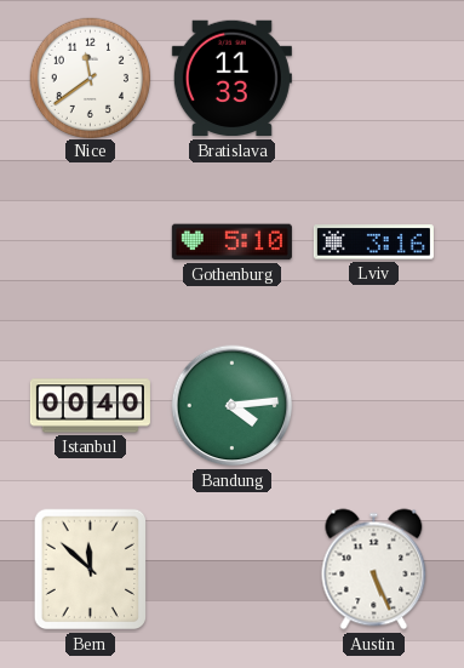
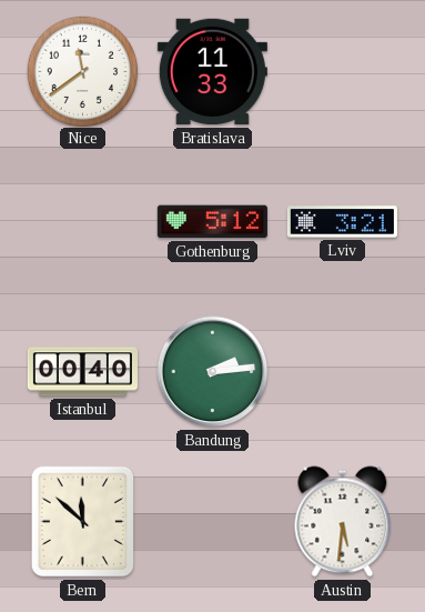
Gothenburg: 5:10 -> 5:12 (212, 222)
Lviv: 3:16 -> 3:21 (342, 222)
Bandung: 4:14 -> 2:14 (213, 372)
Austin: 5:26 -> 5:31 (343, 522)
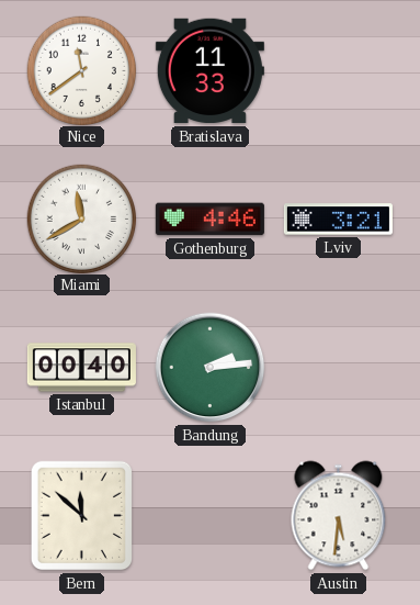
Miami: none -> 11:40 (81, 219)
Gothenburg: 5:12 -> 4:46 (209, 220)
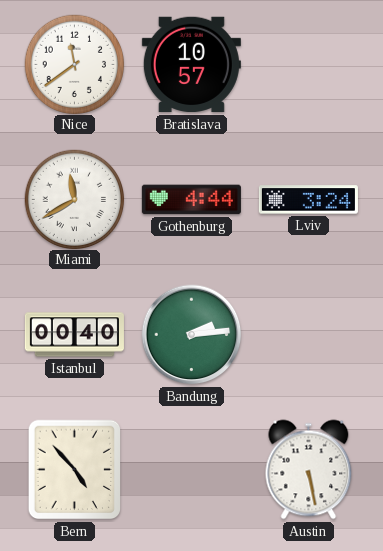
Bratislava: 11:33 -> 10:57 (191, 65)
Gothenburg: 4:46 -> 4:44 (191, 200)
Lviv: 3:21 -> 3:24 (308, 200)
Bern: 11:52 -> 4:53 (75, 470)
Austin: 5:31 -> 5:28 (309, 470)
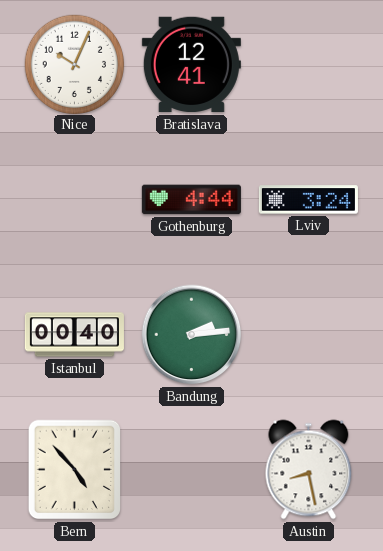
Nice: 11:39 -> 10:04 (74, 64)
Bratislava: 10:57 -> 12:41 (191, 65)
Miami: 11:40 -> none (74, 199)
Austin: 5:28 -> 8:28 (309, 470)
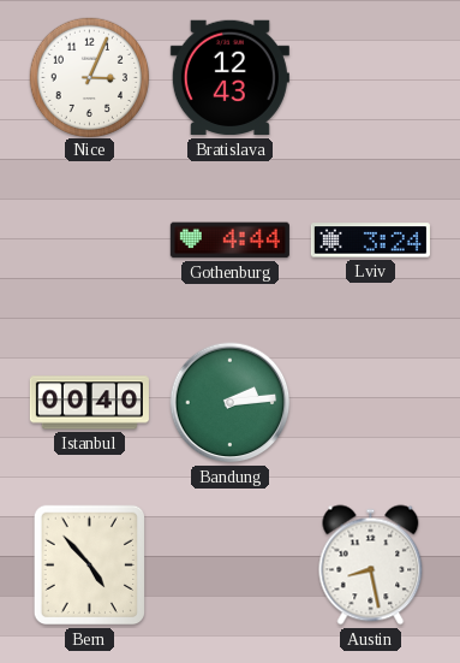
Nice: 10:04 -> 3:04 (89, 77)
Bratislava: 12:41 -> 12:43 (229, 78)
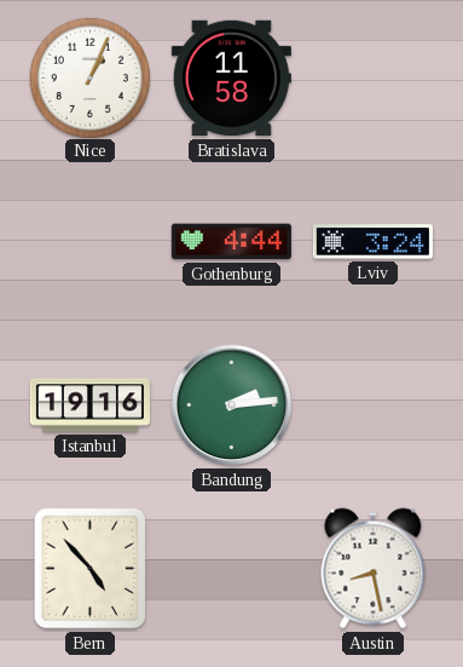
Nice: 3:04 -> 1:04 (89, 77)
Bratislava: 12:43 -> 11:58 (231, 79)
Istanbul: 00:40 -> 19:16 (89, 406)
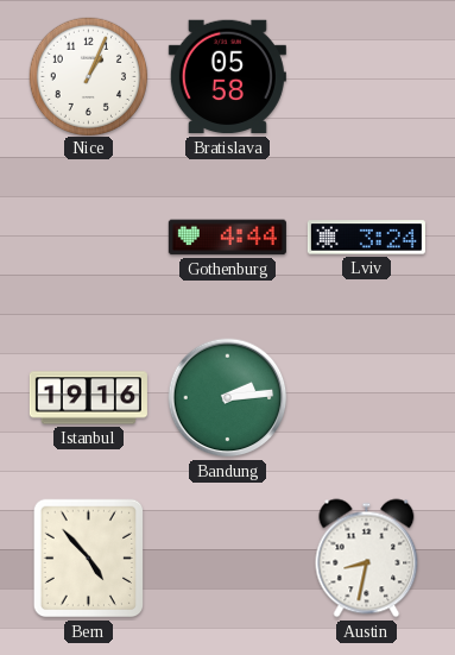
Bratislava: 11:58 -> 05:58 (227, 77)
Austin: 8:28 -> 8:32 (367, 559)
